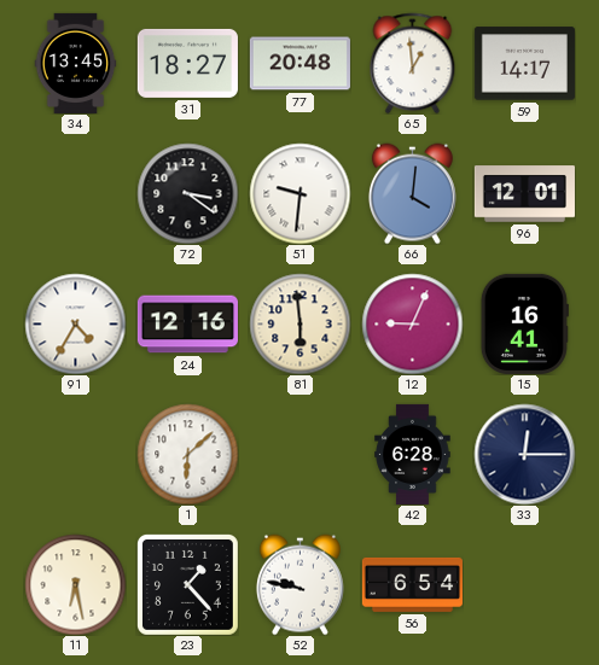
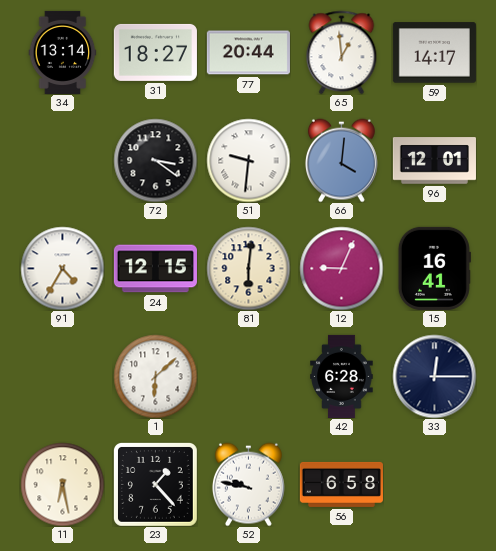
34: 13:45 -> 13:14 (63, 52)
77: 20:48 -> 20:44 (248, 53)
24: 12:16 -> 12:15 (155, 269)
81: 5:59 -> 6:01 (248, 268)
56: 6:54 -> 6:58 (341, 484)
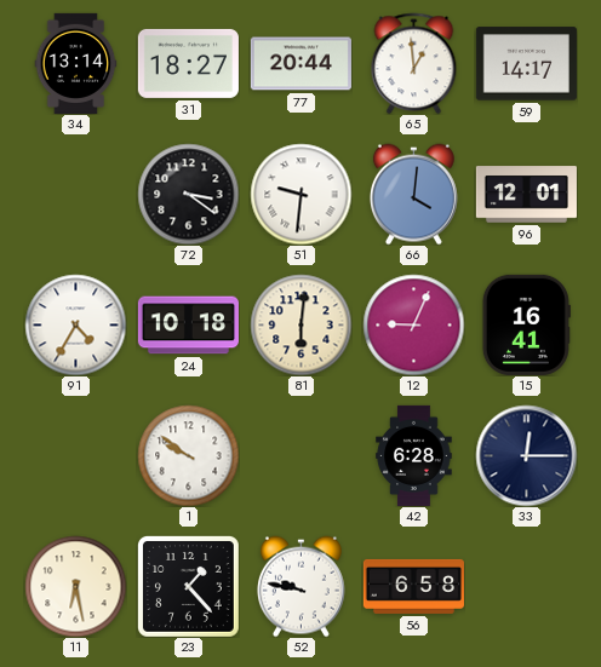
24: 12:15 -> 10:18 (188, 326)
1: 6:08 -> 9:51 (188, 455)
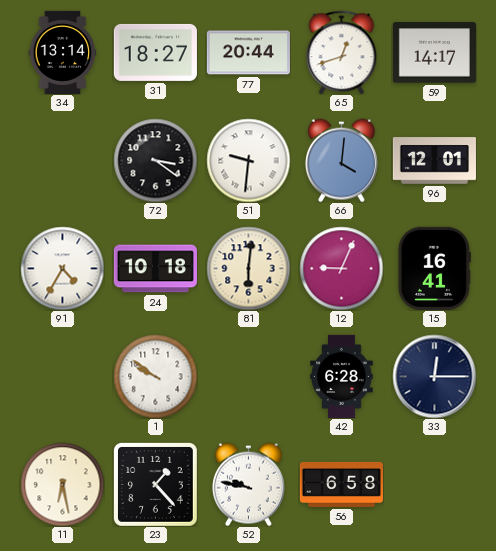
65: 12:59 -> 12:42 (342, 52)
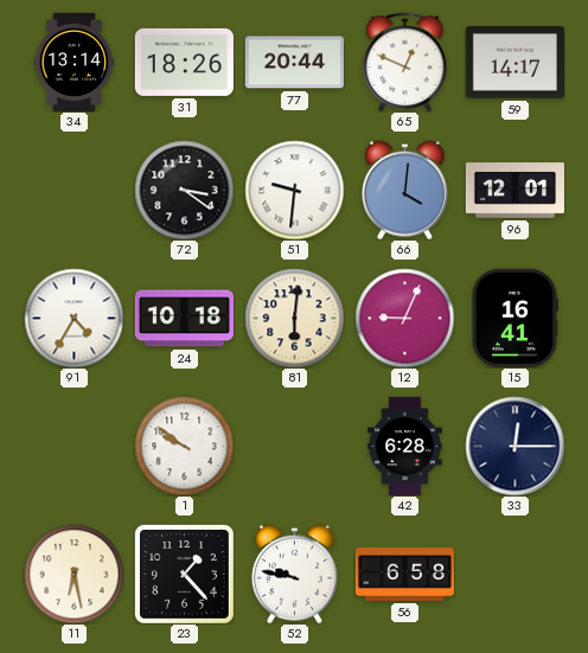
31: 18:27 -> 18:26 (184, 62)
65: 12:42 -> 12:49 (405, 62)
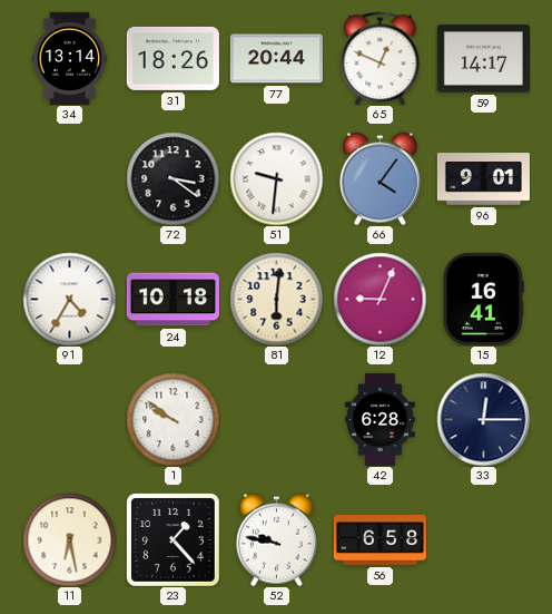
66: 4:01 -> 4:06 (379, 178)
96: 12:01 -> 9:01 (483, 179)
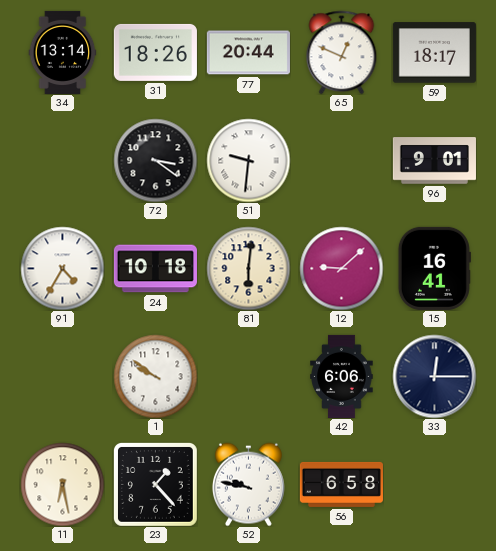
59: 14:17 -> 18:17 (434, 53)
66: 4:06 -> none (379, 178)
12: 9:04 -> 9:08 (341, 268)
42: 6:28 -> 6:06 (342, 376)
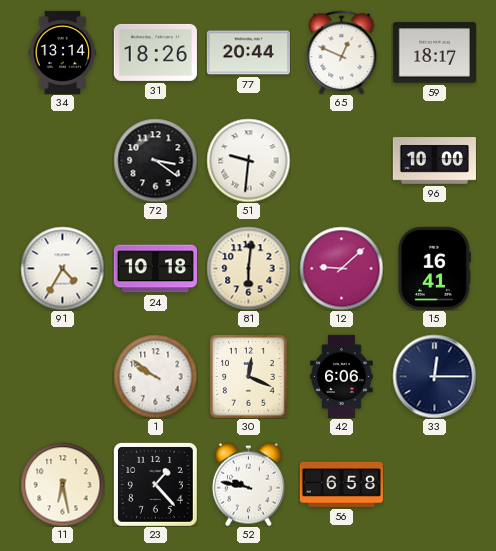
96: 9:01 -> 10:00 (434, 161)
30: none -> 12:19 (249, 377)
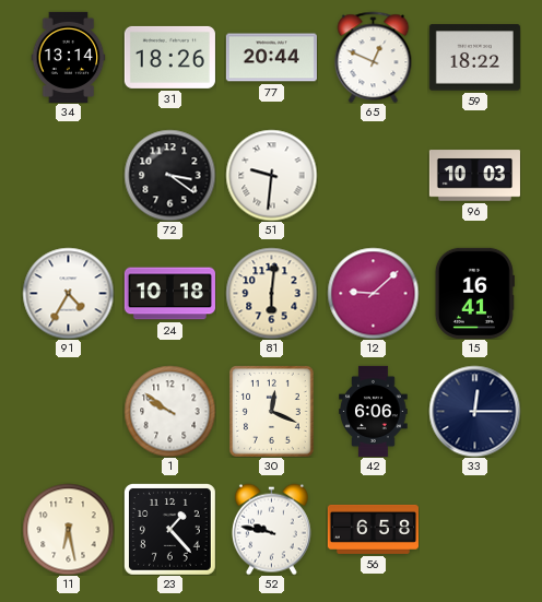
59: 18:17 -> 18:22 (474, 58)
96: 10:00 -> 10:03 (474, 176)
